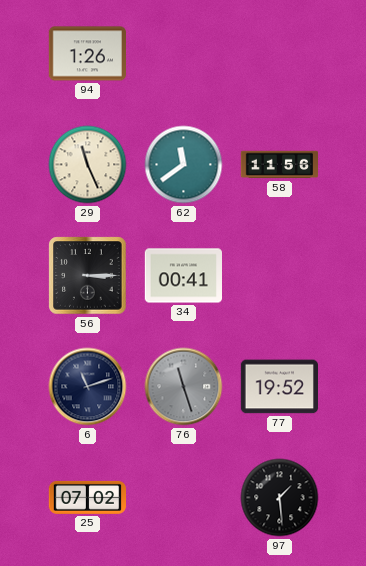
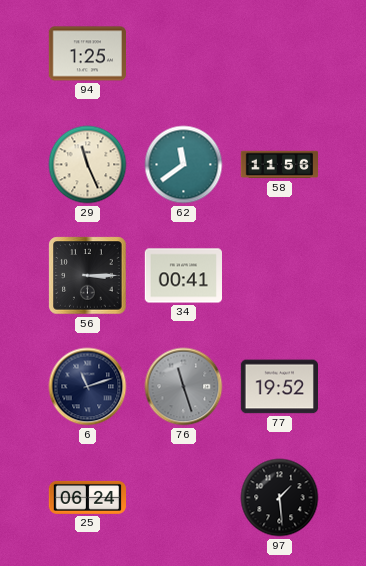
94: 1:26 -> 1:25 (87, 54)
25: 07:02 -> 06:24 (87, 497)
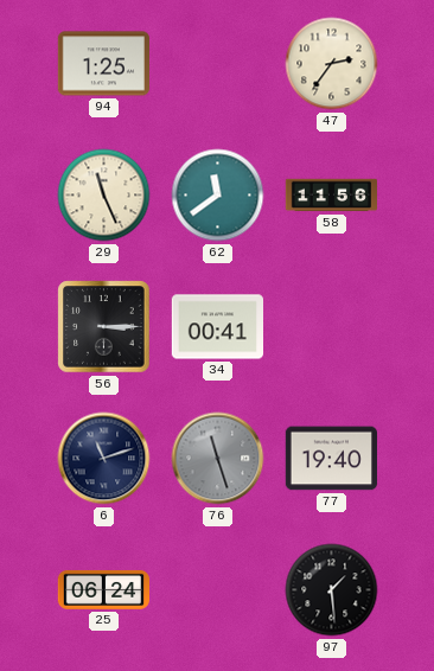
47: none -> 2:36 (332, 64)
77: 19:52 -> 19:40 (331, 459)
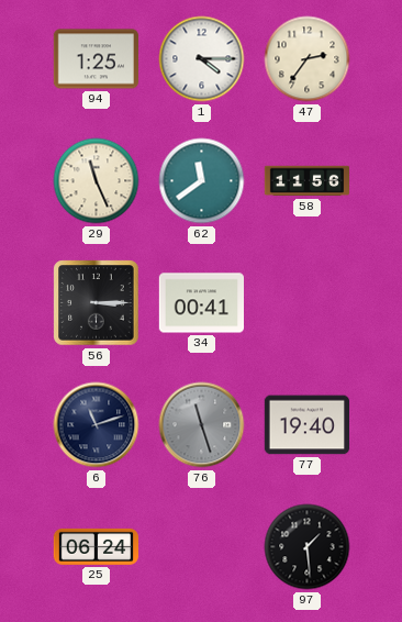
1: none -> 4:15 (202, 59)
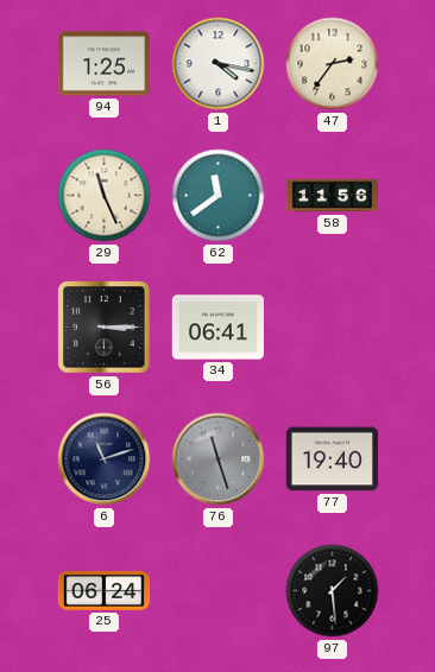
1: 4:15 -> 4:17 (219, 64)
34: 00:41 -> 06:41 (218, 328)
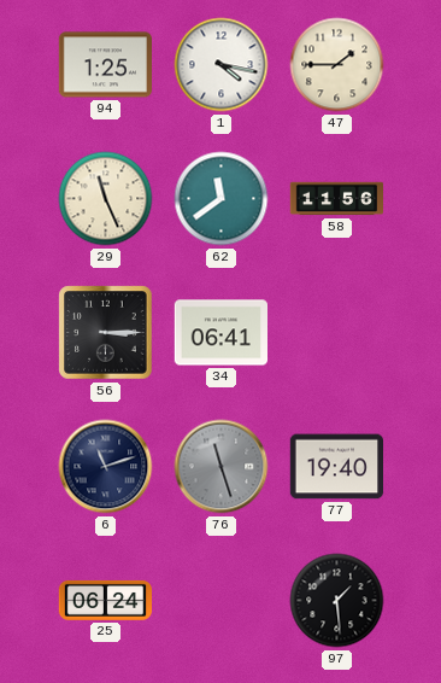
47: 2:36 -> 1:45 (337, 65)
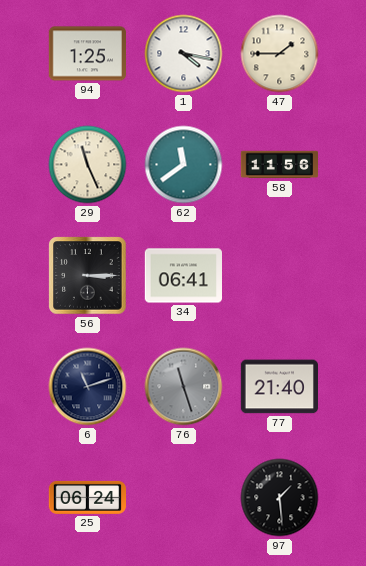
77: 19:40 -> 21:40 (279, 387)
